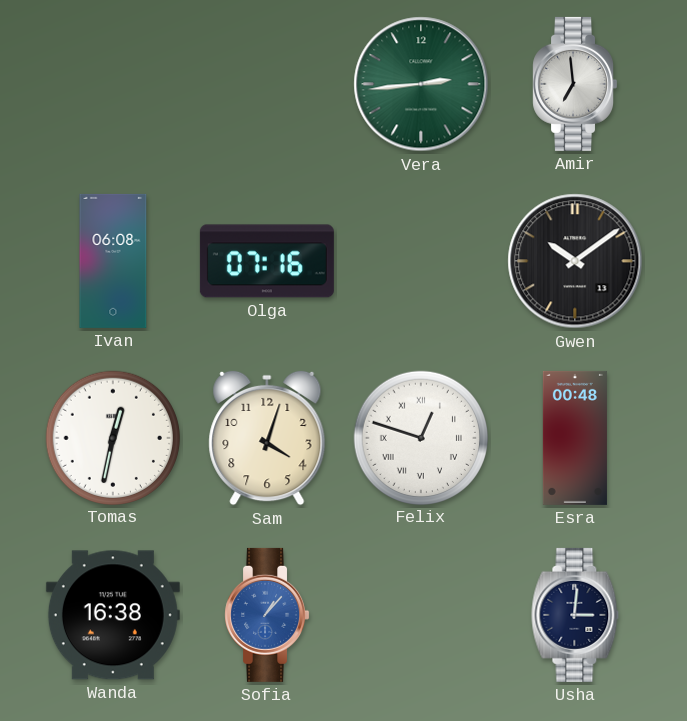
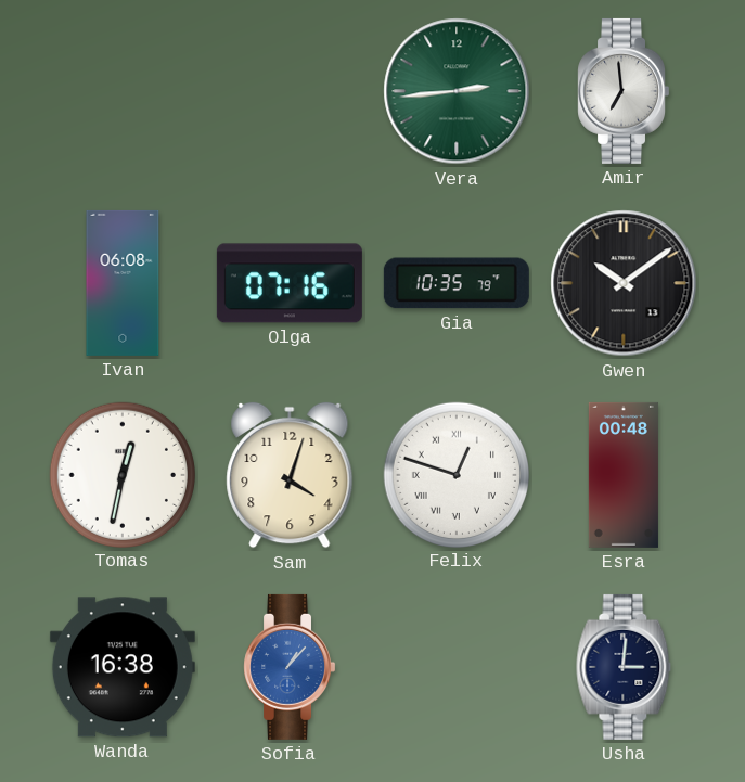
Gia: none -> 10:35 (457, 283)
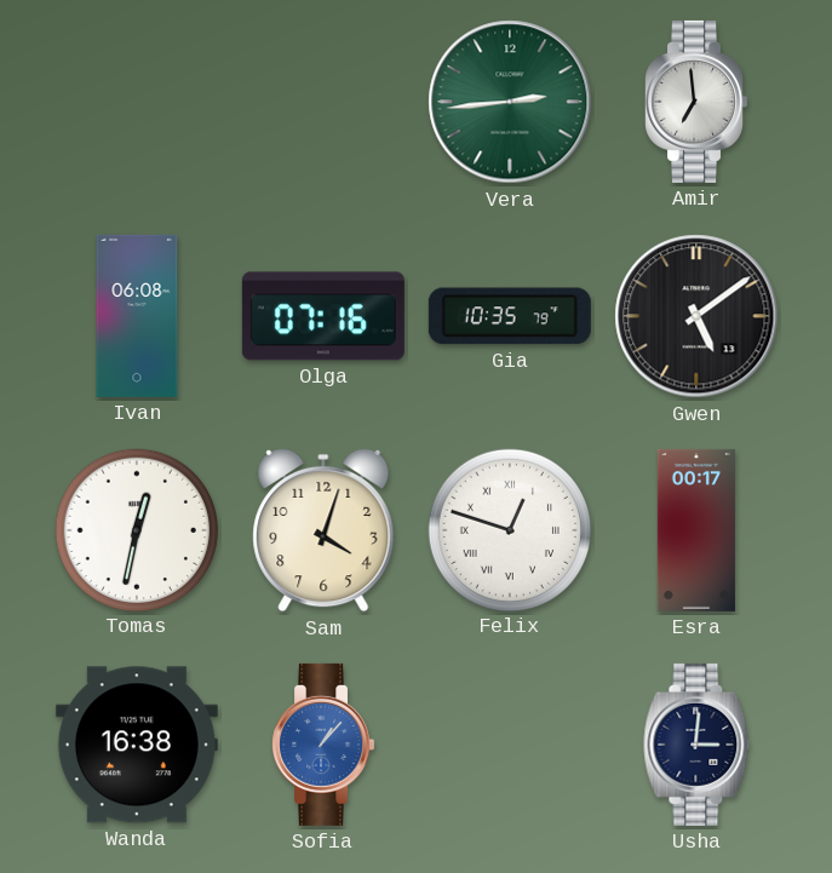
Gwen: 10:09 -> 5:09 (696, 316)
Esra: 00:48 -> 00:17 (696, 530)
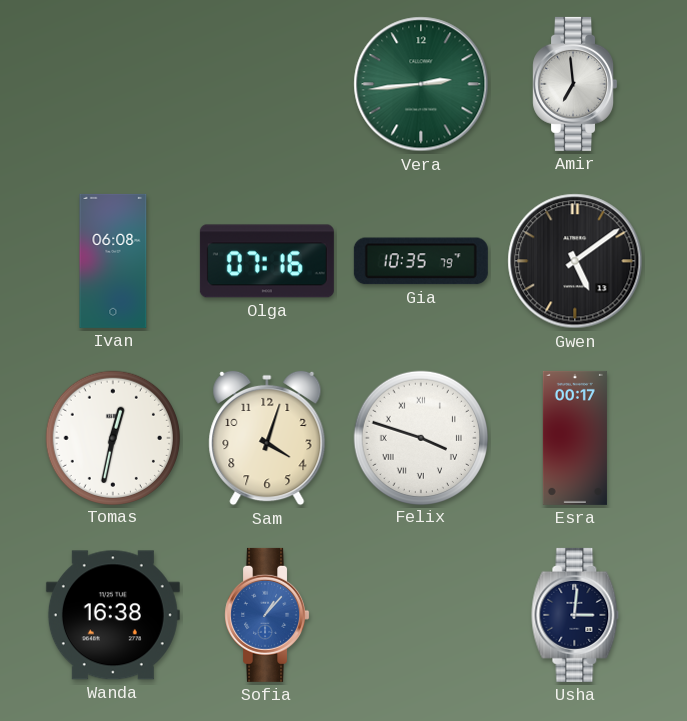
Felix: 12:48 -> 3:48 (420, 437)
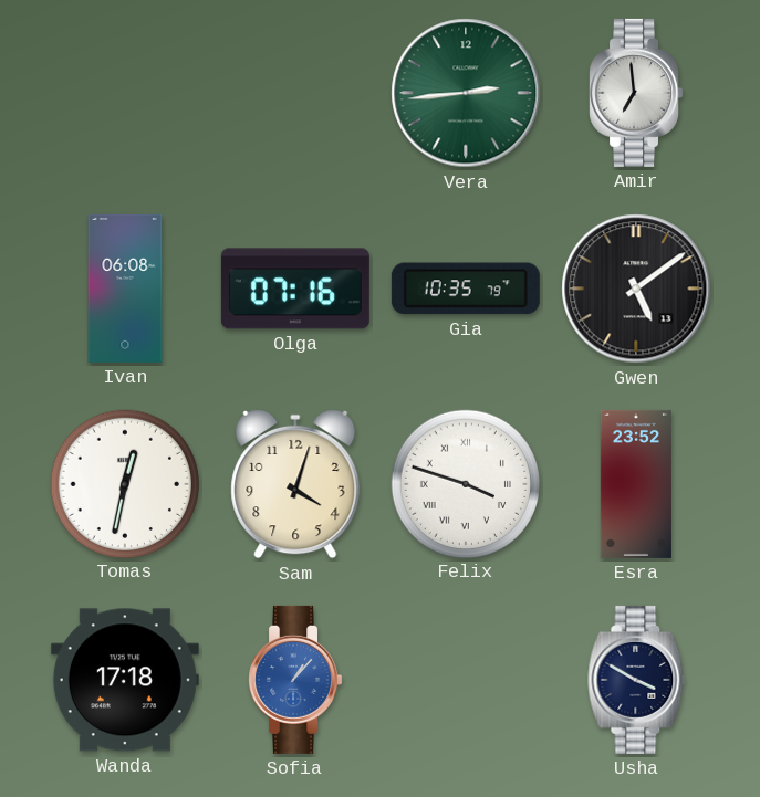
Esra: 00:17 -> 23:52 (636, 484)
Wanda: 16:38 -> 17:18 (125, 680)
Usha: 3:01 -> 3:50 (636, 680)
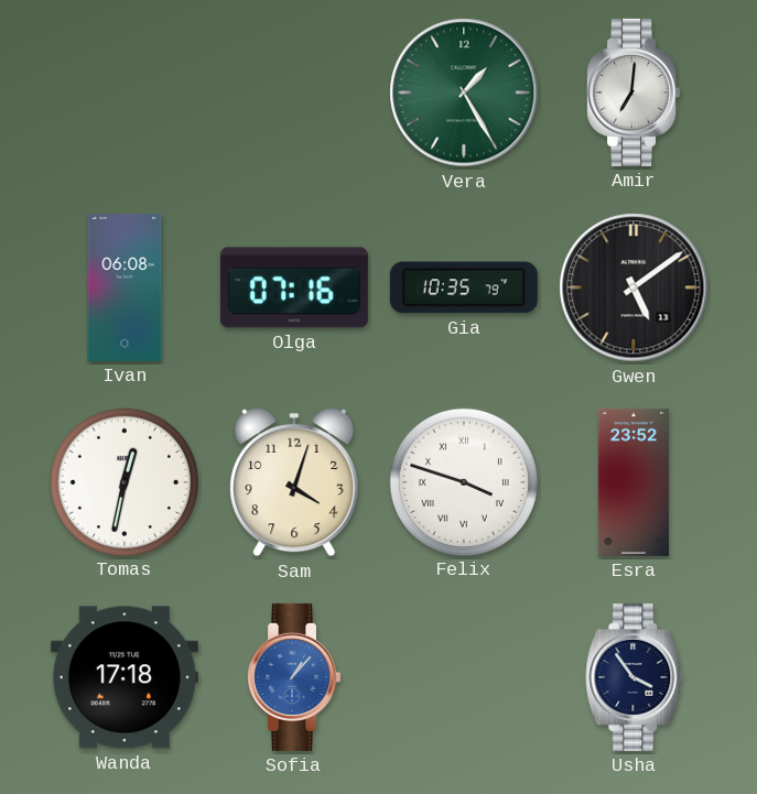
Vera: 2:44 -> 1:25 (464, 93)
Amir: 6:59 -> 7:01 (634, 93)
Usha: 3:50 -> 3:54 (634, 677)
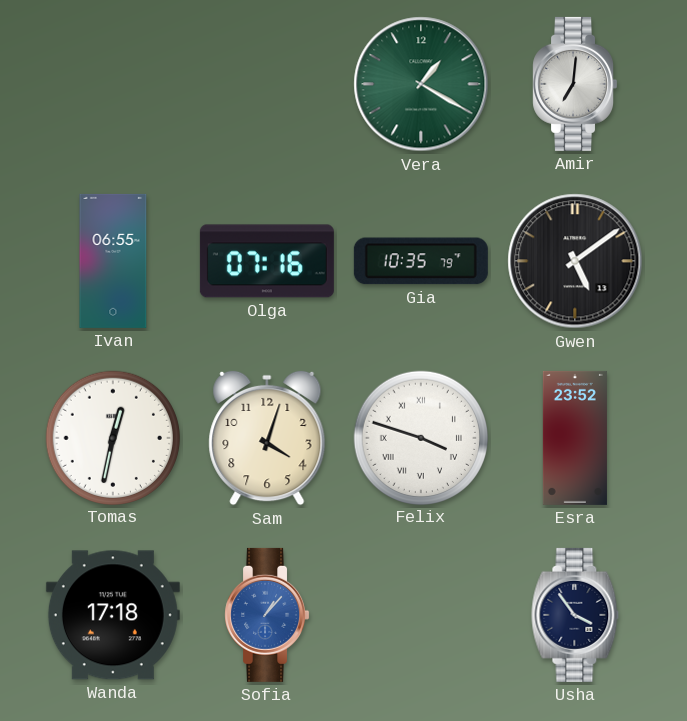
Vera: 1:25 -> 1:20 (421, 84)
Ivan: 06:08 -> 06:55 (113, 261)
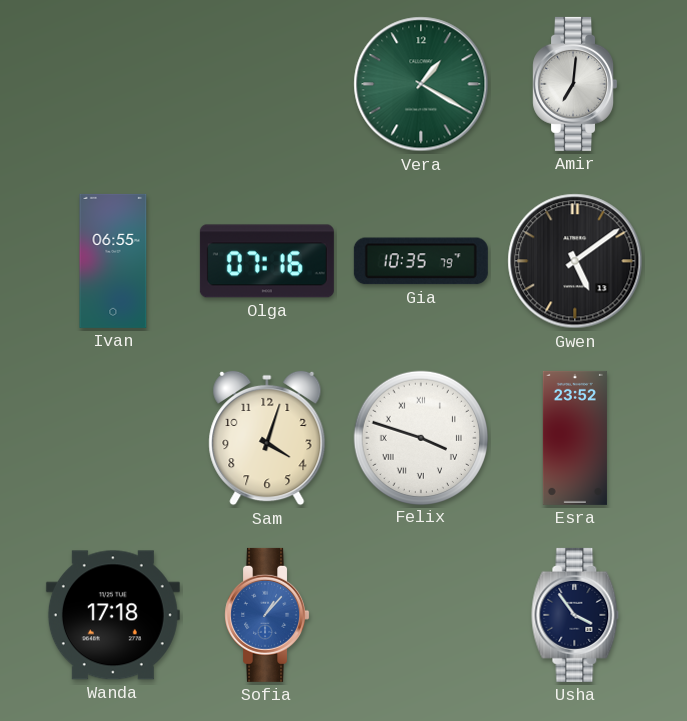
Tomas: 12:32 -> none (112, 437)
